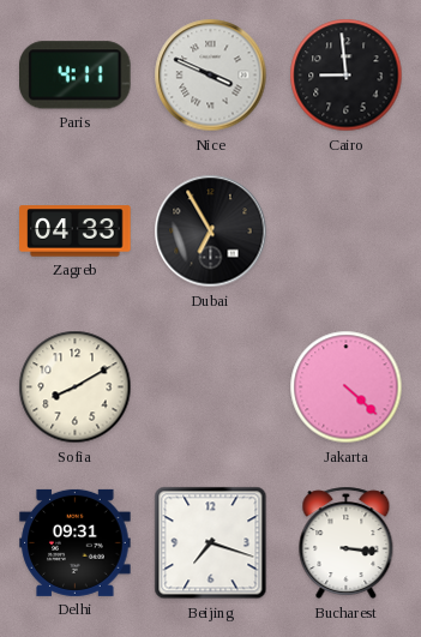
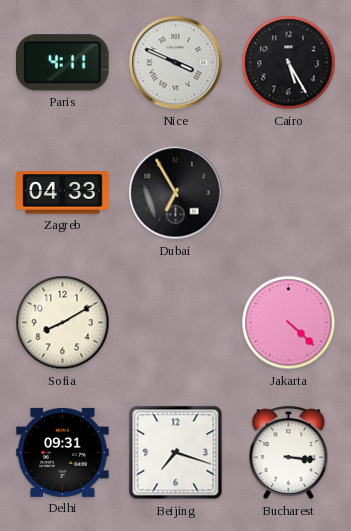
Cairo: 8:59 -> 5:25 (289, 63)
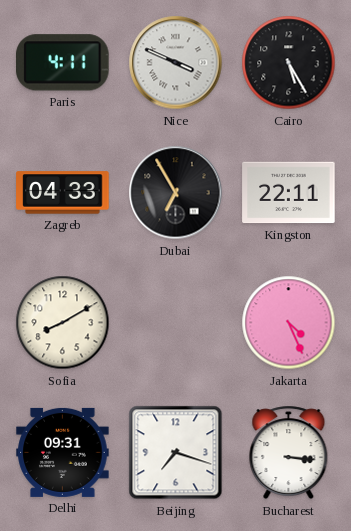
Kingston: none -> 22:11 (289, 193)
Jakarta: 4:22 -> 4:26 (289, 323)
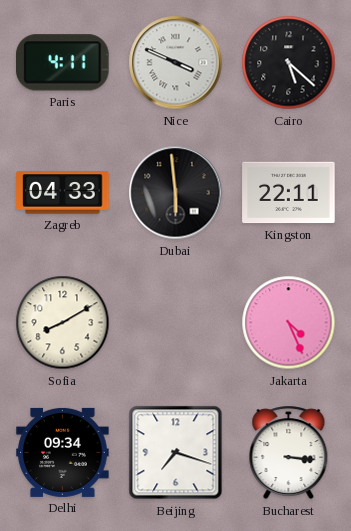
Cairo: 5:25 -> 5:22 (289, 63)
Dubai: 6:55 -> 5:59 (176, 193)
Delhi: 09:31 -> 09:34 (63, 452)
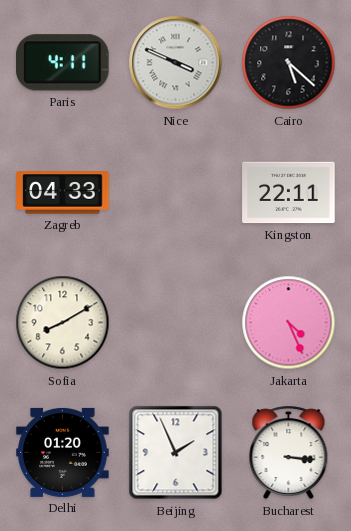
Dubai: 5:59 -> none (176, 193)
Delhi: 09:34 -> 01:20 (63, 452)
Beijing: 7:18 -> 1:56 (176, 453)
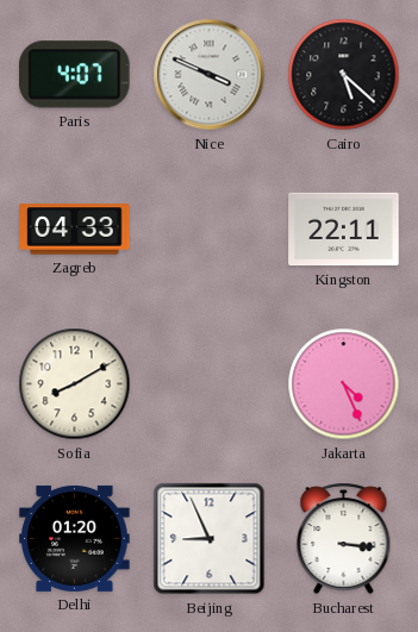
Paris: 4:11 -> 4:07 (75, 75)
Beijing: 1:56 -> 8:56 (210, 539)
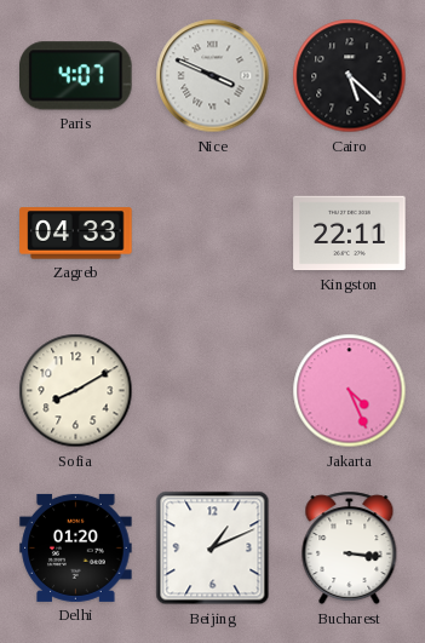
Beijing: 8:56 -> 1:11 (213, 549)
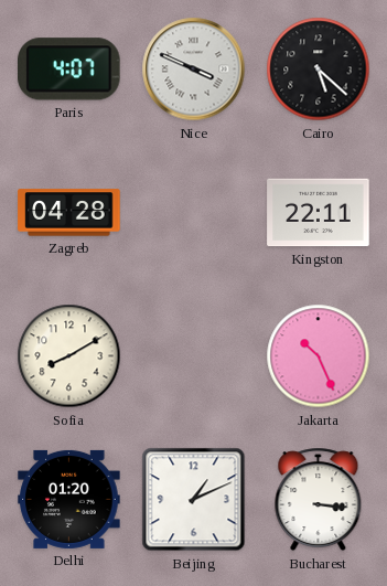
Zagreb: 04:33 -> 04:28 (69, 213)
Jakarta: 4:26 -> 10:26 (319, 356)
